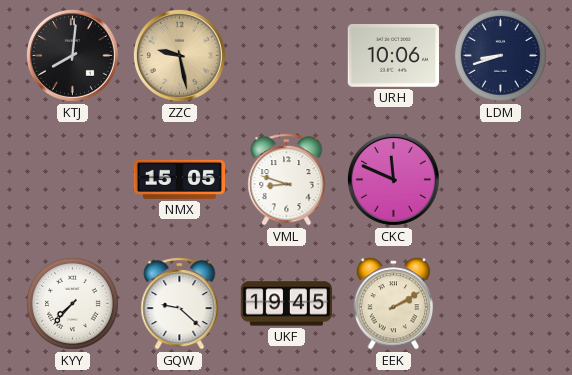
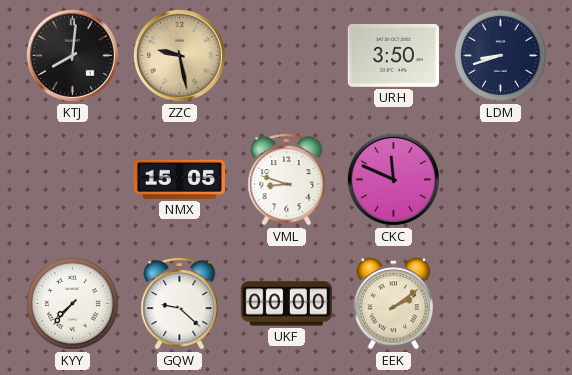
URH: 10:06 -> 3:50 (393, 56)
UKF: 19:45 -> 00:00 (286, 304)
EEK: 2:10 -> 2:09 (394, 304)
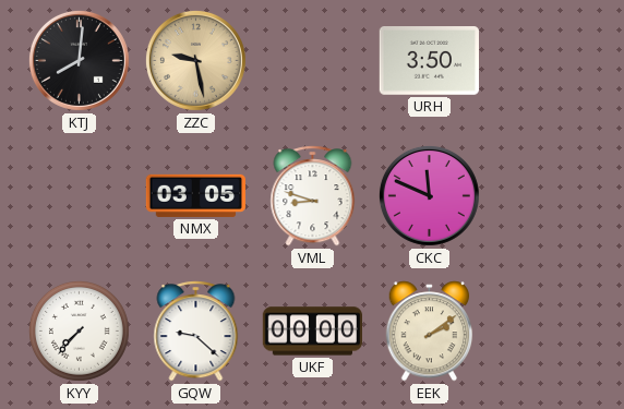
LDM: 8:42 -> none (500, 55)
NMX: 15:05 -> 03:05 (195, 195)
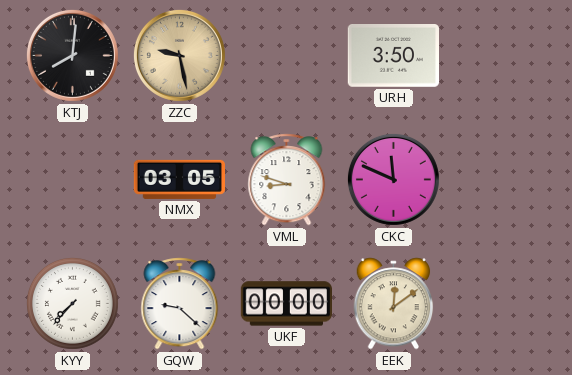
EEK: 2:09 -> 12:09 (394, 304)
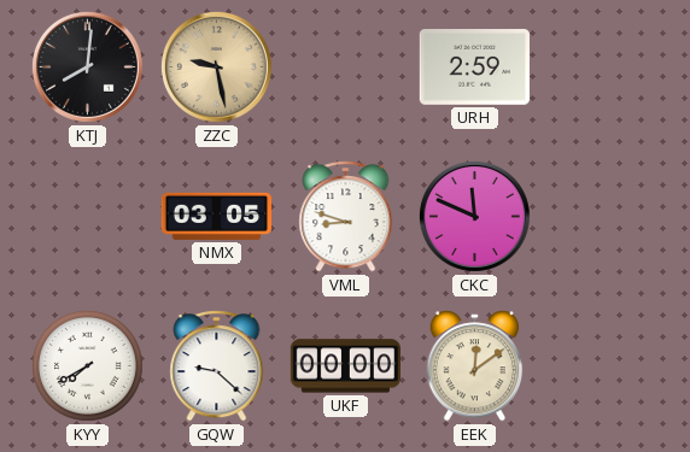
URH: 3:50 -> 2:59 (474, 67)
KYY: 7:37 -> 7:40 (87, 365)
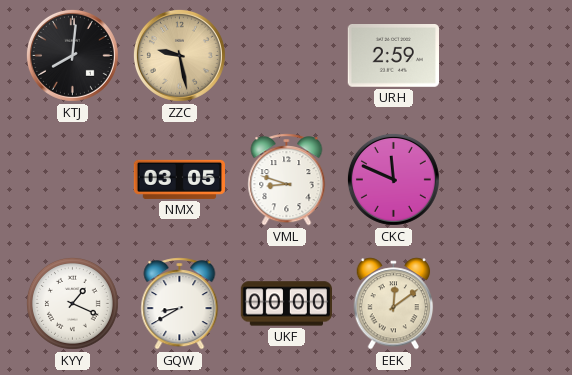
KYY: 7:40 -> 1:19 (72, 303)
GQW: 9:22 -> 8:40 (180, 304)
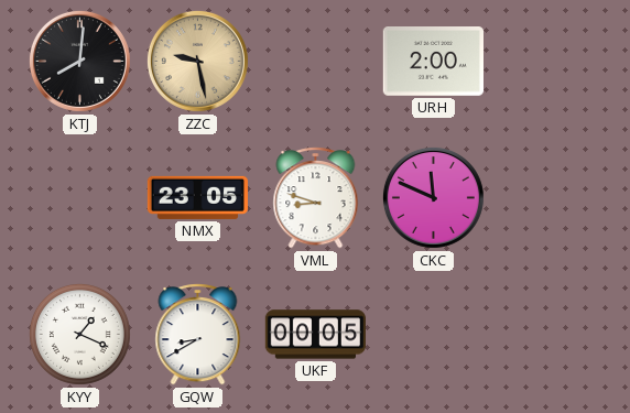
URH: 2:59 -> 2:00 (433, 62)
NMX: 03:05 -> 23:05 (197, 197)
UKF: 00:00 -> 00:05 (315, 335)
EEK: 12:09 -> none (394, 304)
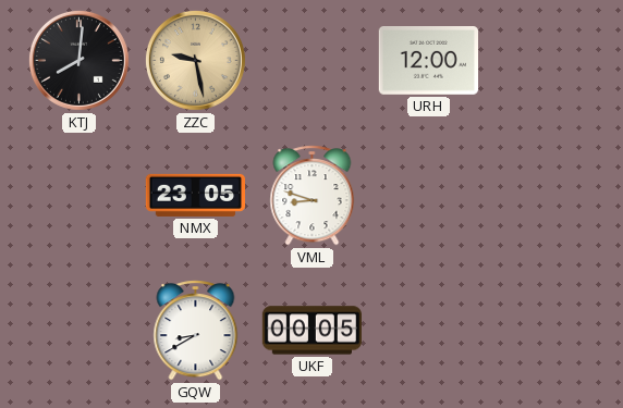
URH: 2:00 -> 12:00 (428, 61)
CKC: 11:49 -> none (433, 197)
KYY: 1:19 -> none (79, 334)
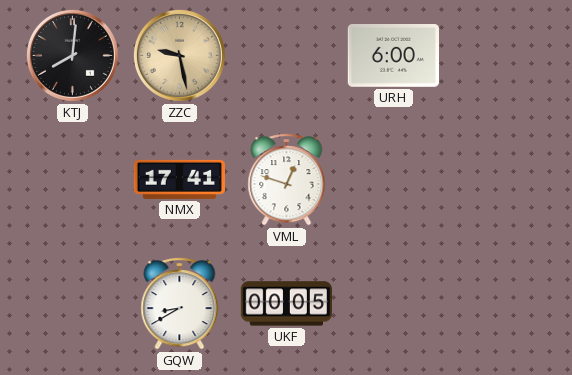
URH: 12:00 -> 6:00 (393, 56)
NMX: 23:05 -> 17:41 (179, 179)
VML: 8:48 -> 12:48 (287, 180)
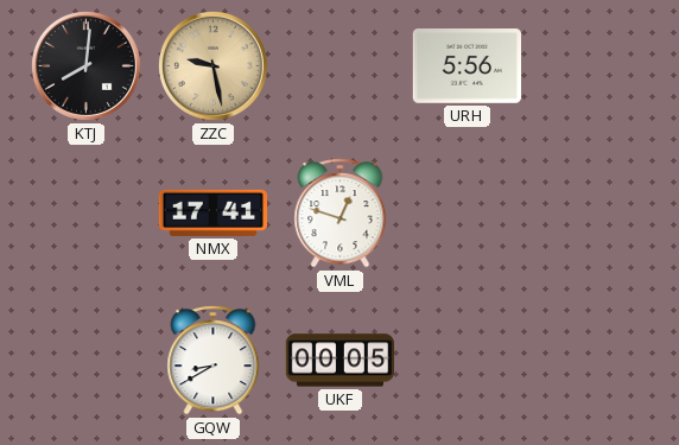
URH: 6:00 -> 5:56 (467, 66)
